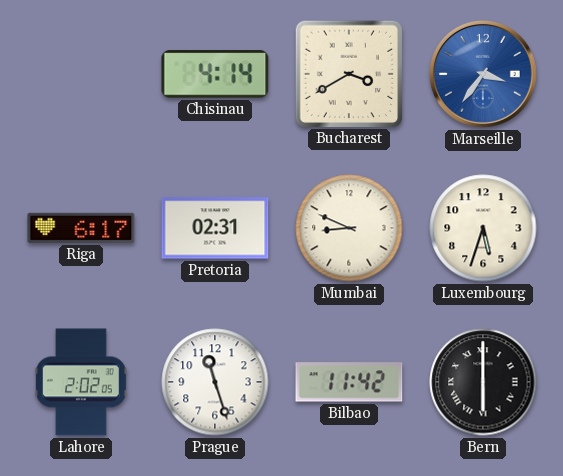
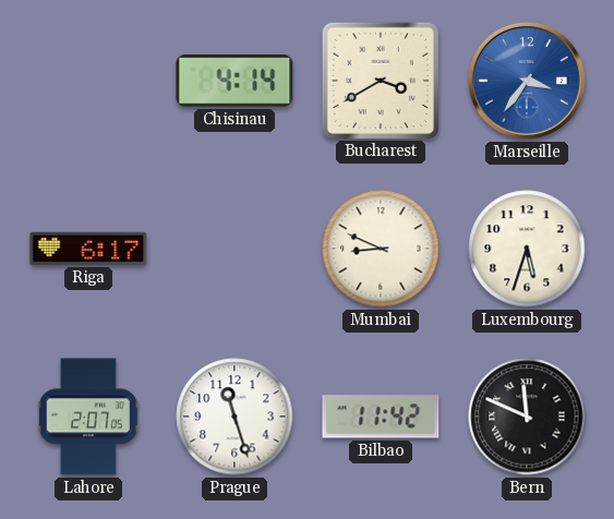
Pretoria: 02:31 -> none (215, 228)
Lahore: 2:02 -> 2:07 (88, 417)
Bern: 6:00 -> 11:49 (527, 417)
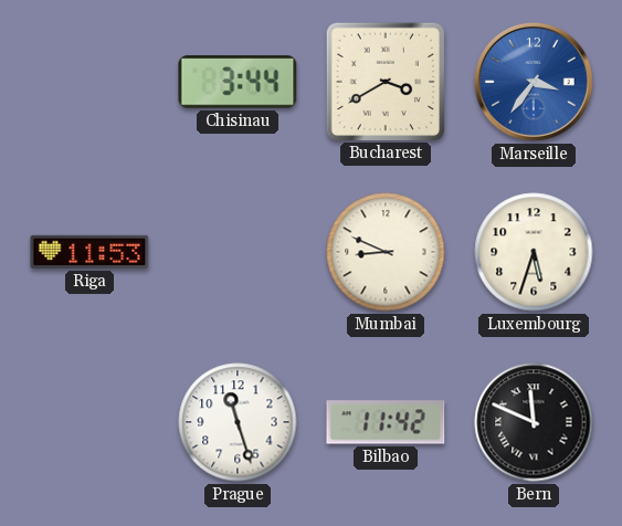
Chisinau: 4:14 -> 3:44 (238, 82)
Riga: 6:17 -> 11:53 (89, 252)
Lahore: 2:07 -> none (88, 417)
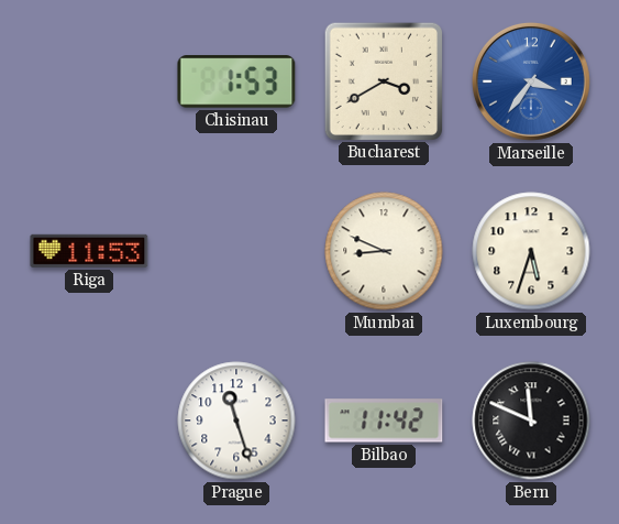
Chisinau: 3:44 -> 1:53 (236, 81)
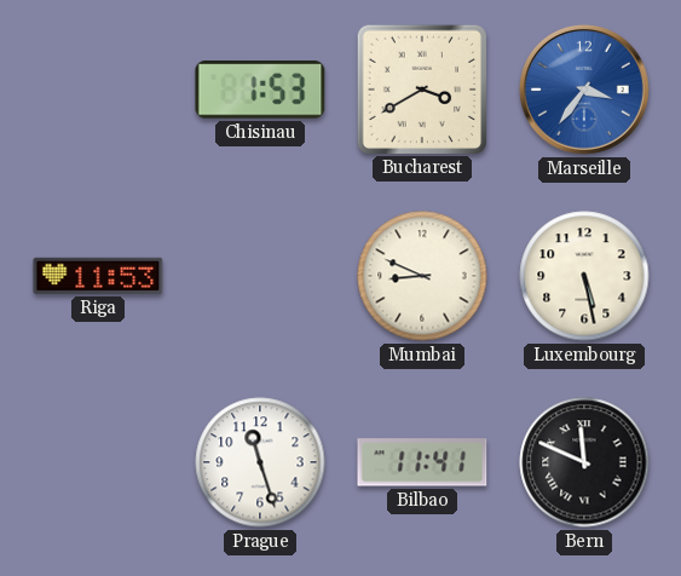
Luxembourg: 5:33 -> 5:28 (584, 276)
Bilbao: 11:42 -> 11:41 (422, 462)
